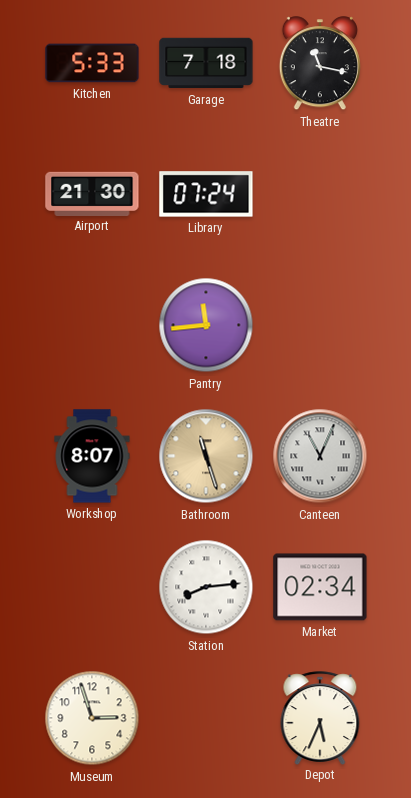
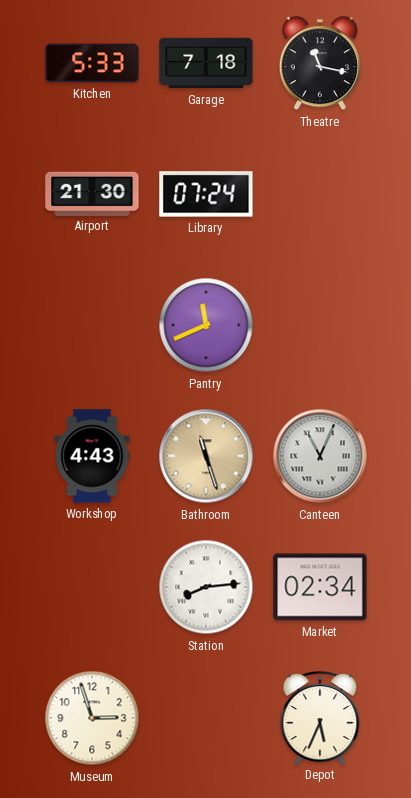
Pantry: 11:44 -> 11:41 (206, 325)
Workshop: 8:07 -> 4:43 (92, 456)
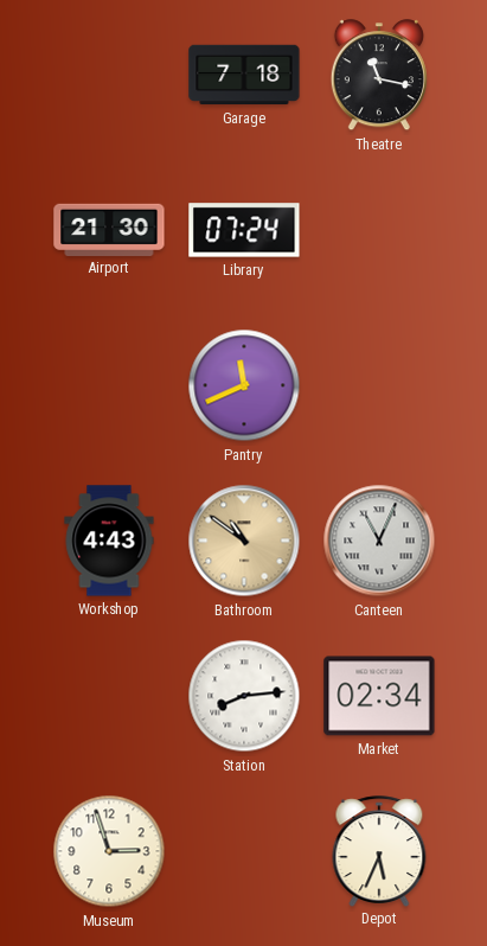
Kitchen: 5:33 -> none (92, 63)
Bathroom: 11:27 -> 10:51 (244, 541)
